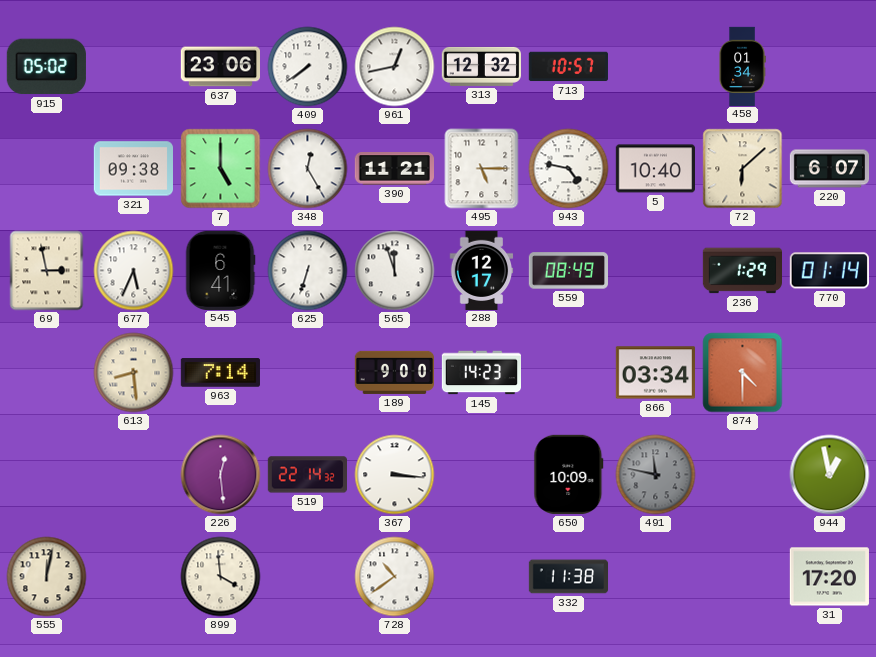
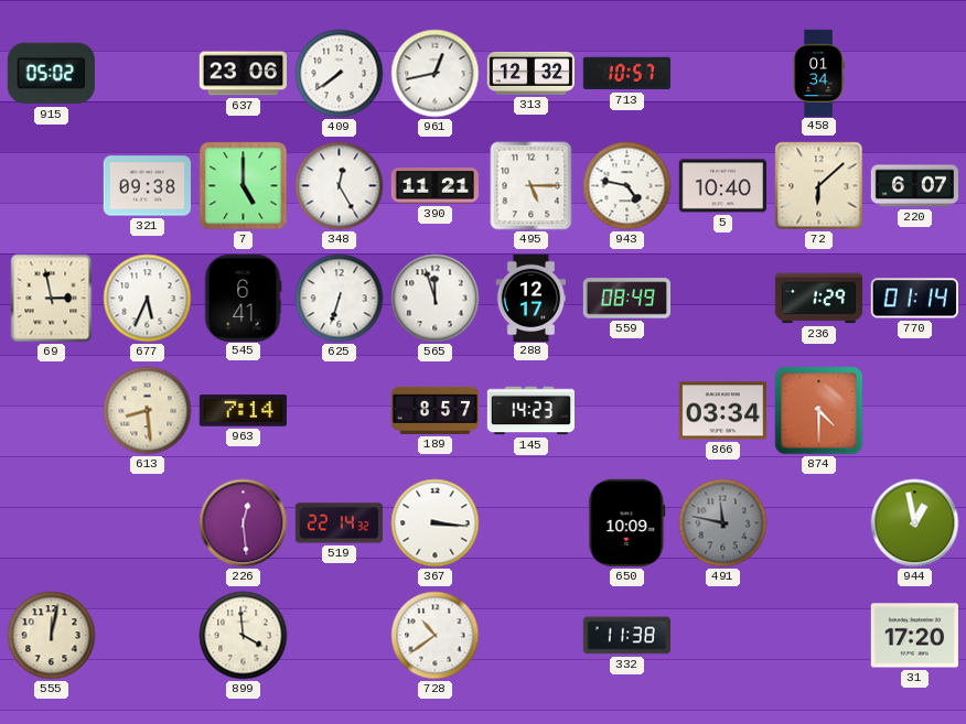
189: 9:00 -> 8:57 (434, 410)
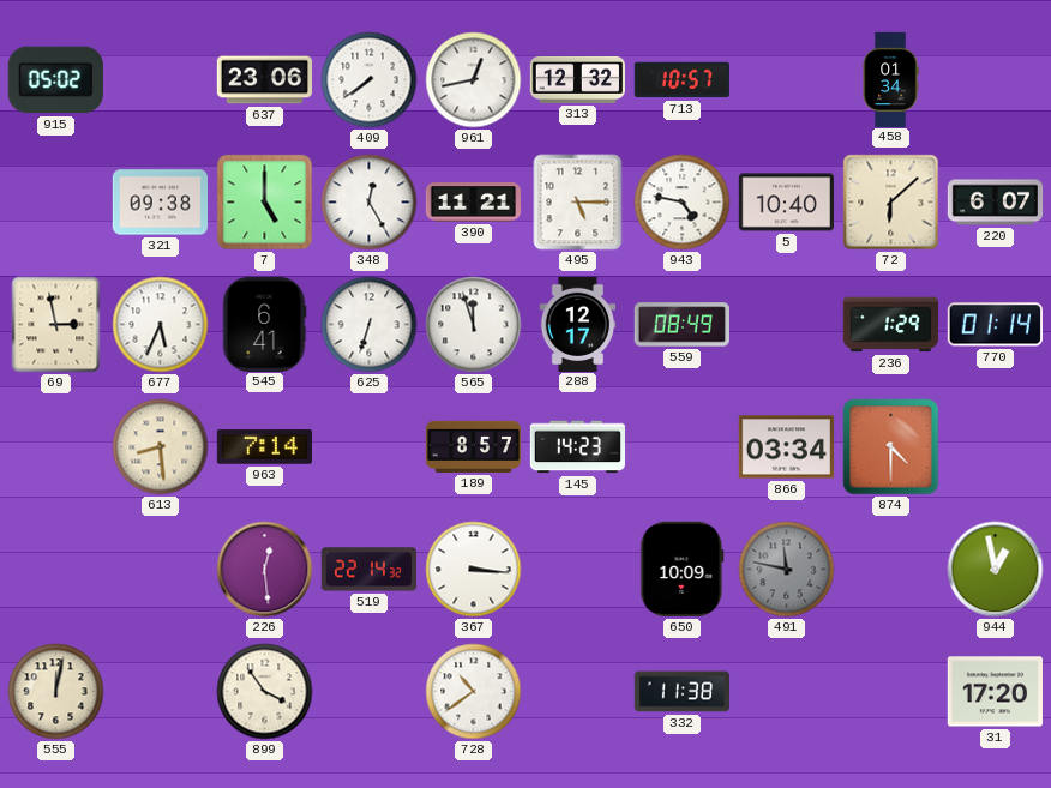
899: 3:59 -> 3:54 (265, 692)
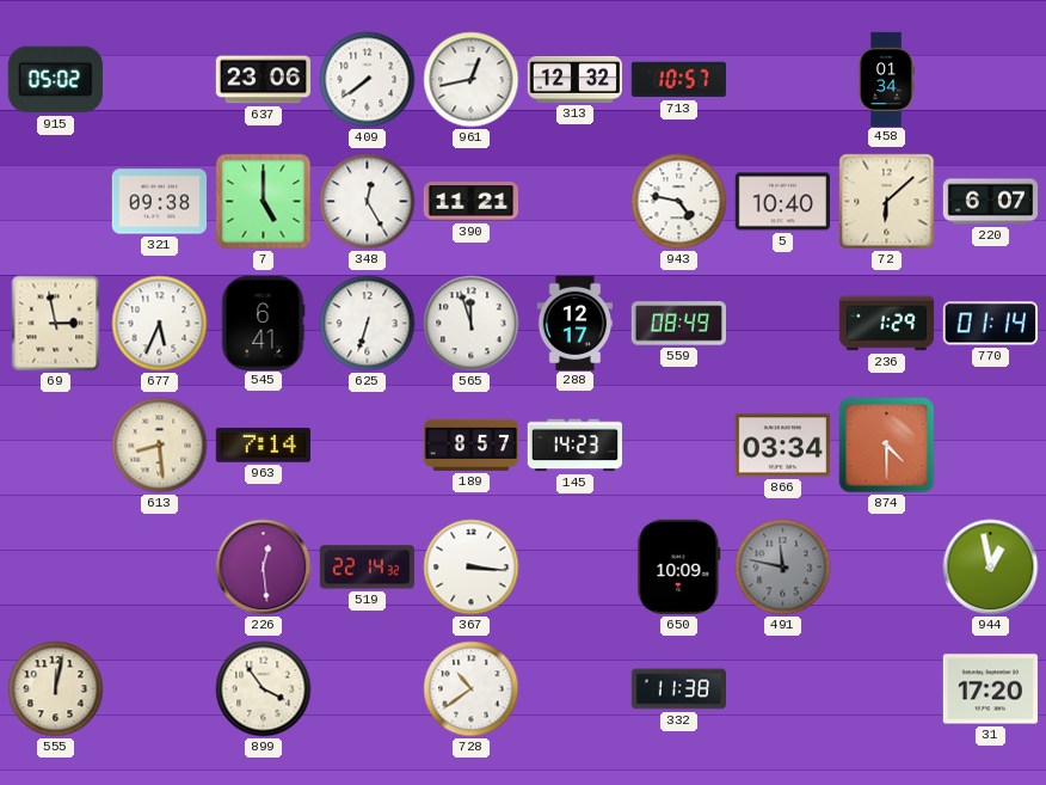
495: 5:15 -> none (578, 203)
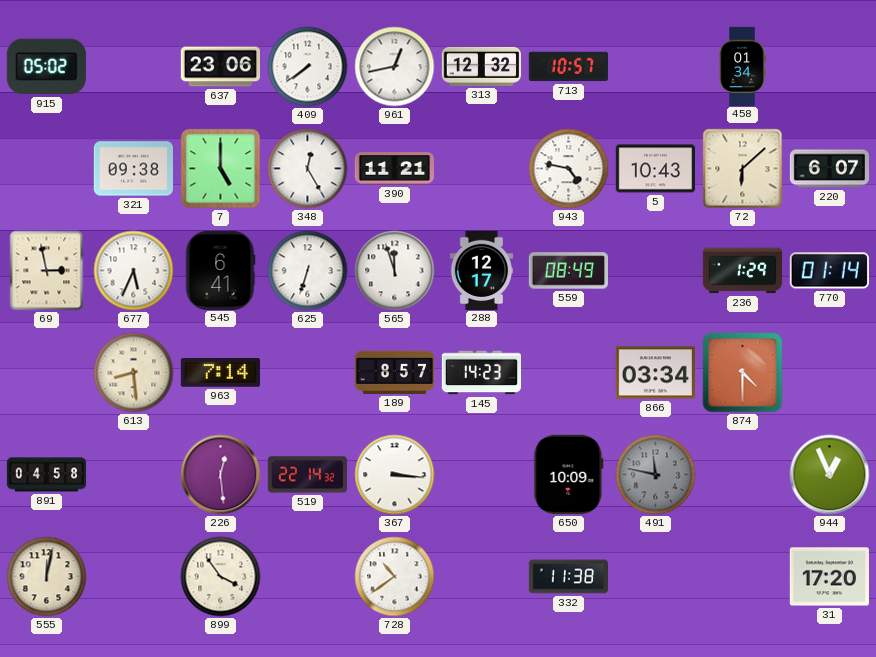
5: 10:40 -> 10:43 (655, 169)
891: none -> 04:58 (47, 475)
944: 12:58 -> 12:56 (830, 475)
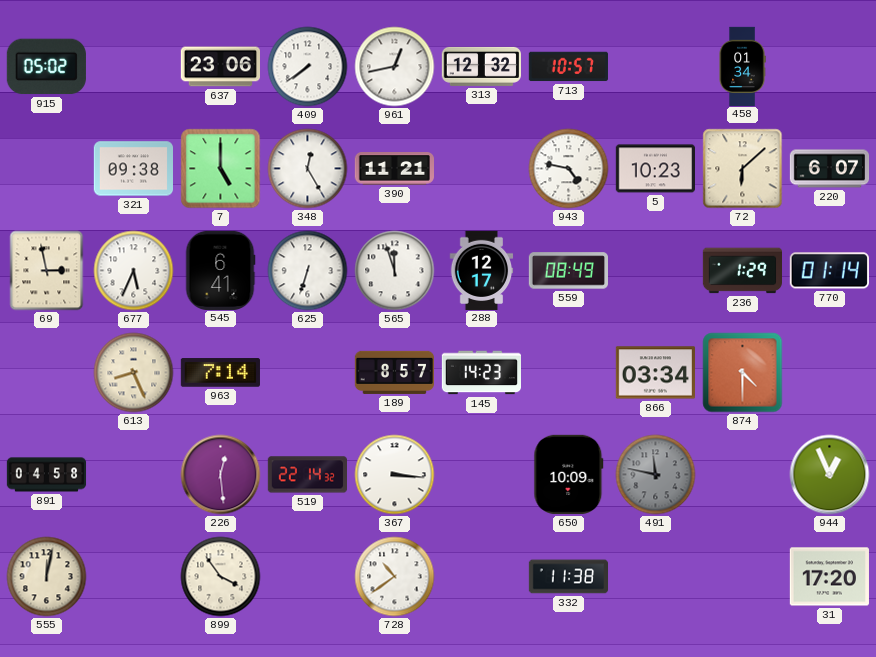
5: 10:43 -> 10:23 (655, 169)
613: 8:29 -> 8:26 (134, 373)
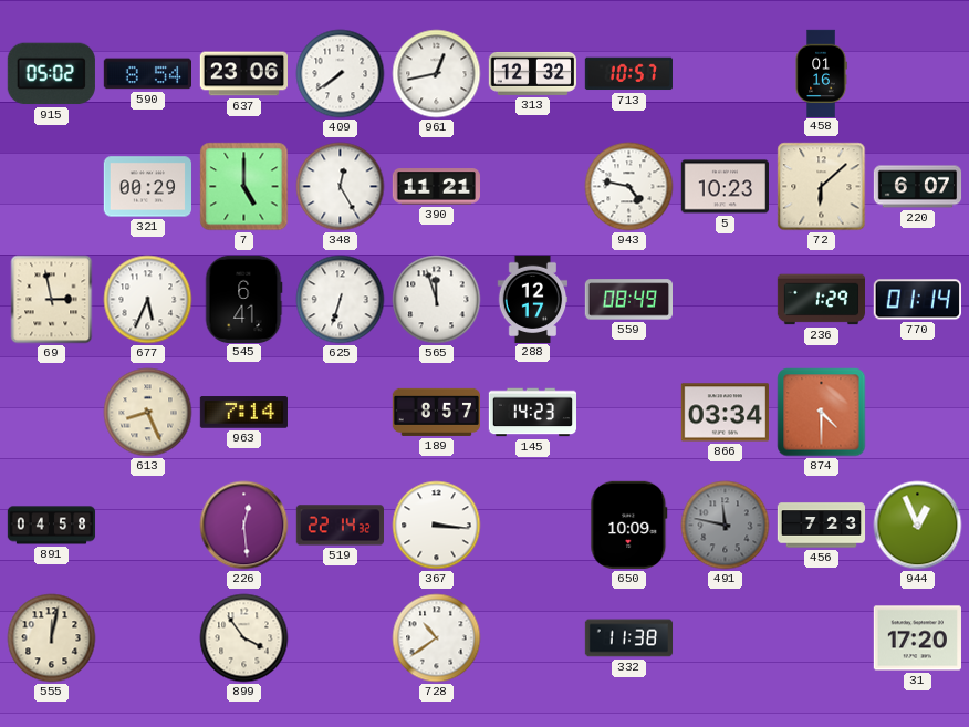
590: none -> 8:54 (147, 74)
458: 01:34 -> 01:16 (821, 73)
321: 09:38 -> 00:29 (147, 187)
456: none -> 7:23 (822, 526)
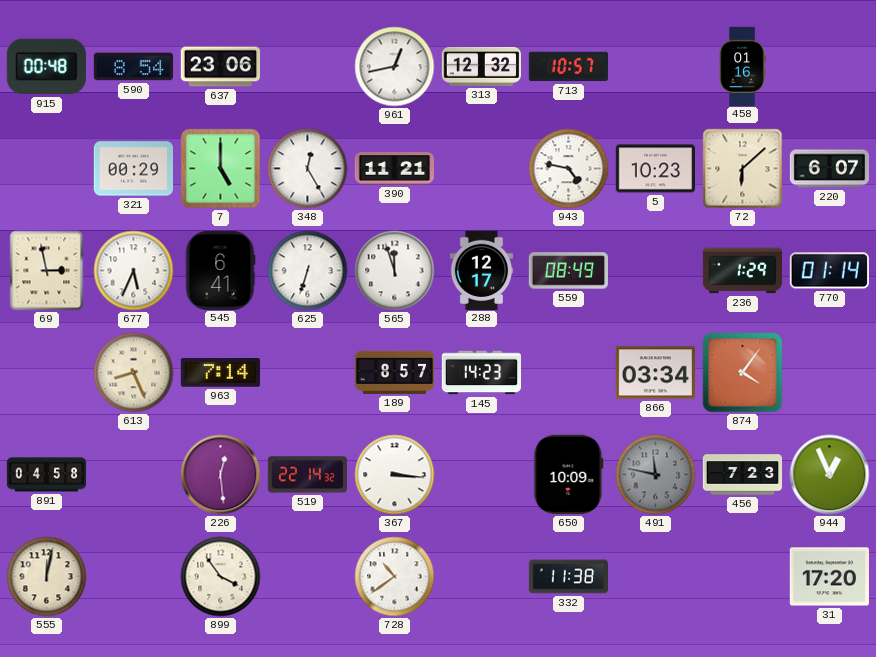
915: 05:02 -> 00:48 (46, 67)
409: 7:39 -> none (341, 74)
874: 4:30 -> 4:06 (743, 373)
